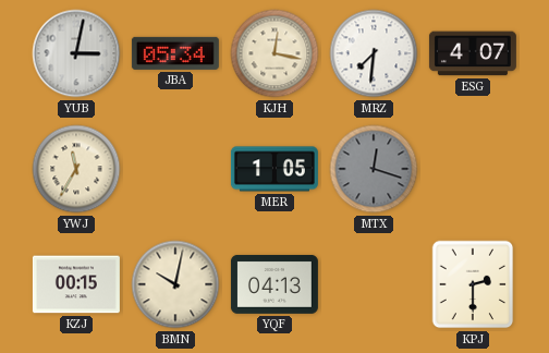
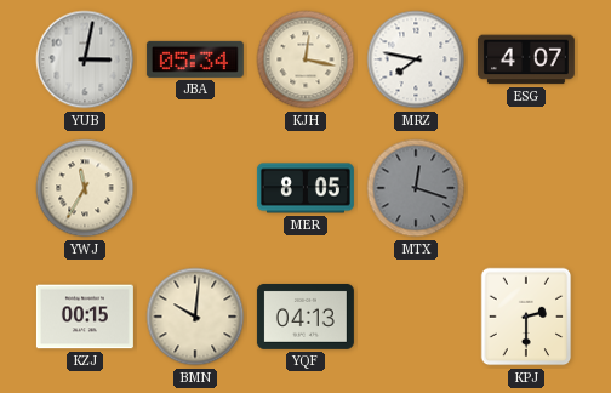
MRZ: 7:31 -> 7:47 (416, 59)
MER: 1:05 -> 8:05 (305, 188)
BMN: 10:02 -> 10:01 (195, 317)
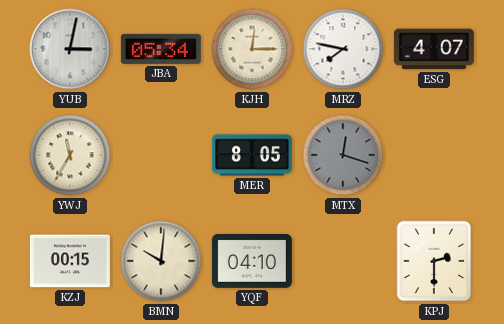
KJH: 12:17 -> 12:15 (252, 49)
YQF: 04:13 -> 04:10 (252, 261)
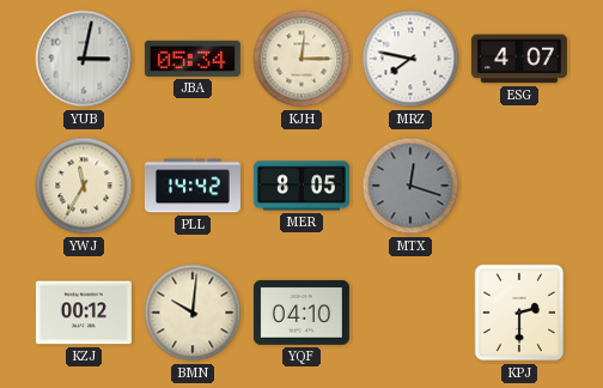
PLL: none -> 14:42 (193, 186)
KZJ: 00:15 -> 00:12 (84, 313)
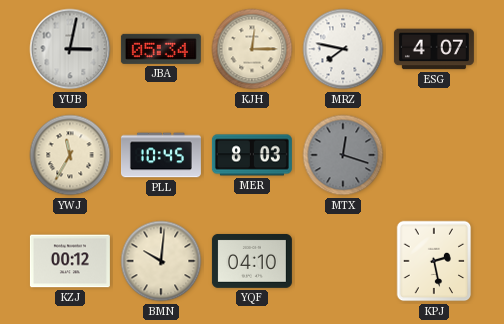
PLL: 14:42 -> 10:45 (161, 155)
MER: 8:05 -> 8:03 (252, 155)
KPJ: 2:30 -> 2:28 (434, 261)
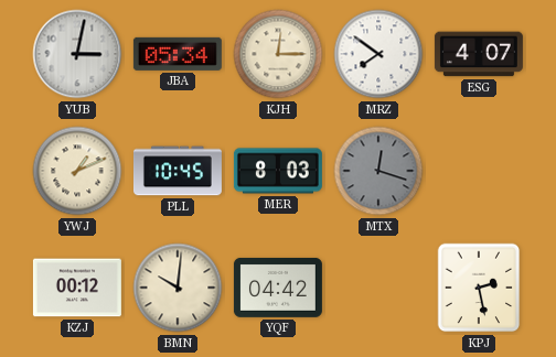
MRZ: 7:47 -> 7:51 (378, 54)
YWJ: 11:35 -> 1:11 (77, 171)
YQF: 04:10 -> 04:42 (278, 288)
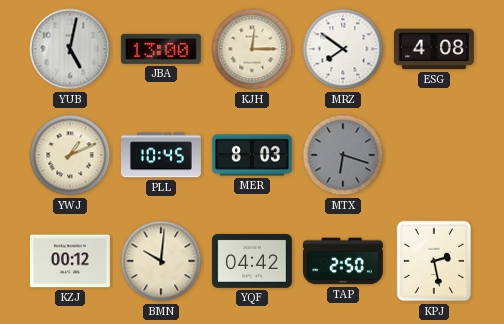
YUB: 3:02 -> 5:02 (70, 49)
JBA: 05:34 -> 13:00 (161, 49)
ESG: 4:07 -> 4:08 (434, 49)
MTX: 12:18 -> 6:18 (343, 155)
TAP: none -> 2:50 (343, 261)
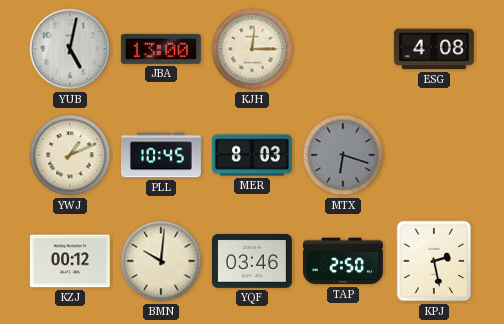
MRZ: 7:51 -> none (343, 49)
YQF: 04:42 -> 03:46 (252, 261)
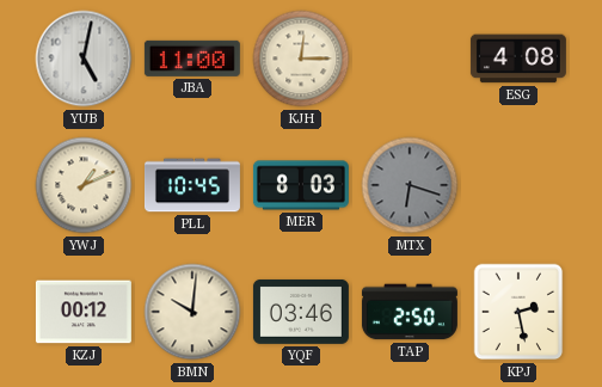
JBA: 13:00 -> 11:00 (192, 59)
